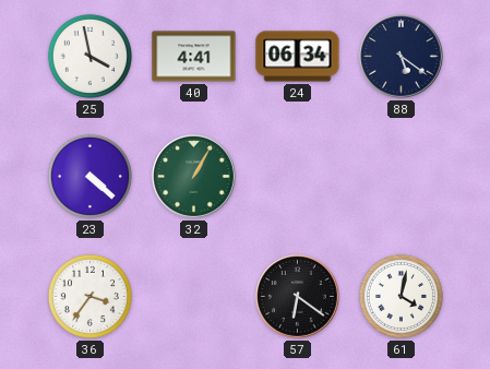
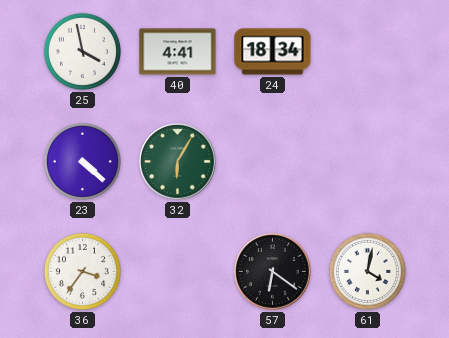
24: 06:34 -> 18:34 (273, 52)
88: 5:21 -> none (402, 57)
32: 1:05 -> 6:05 (178, 162)
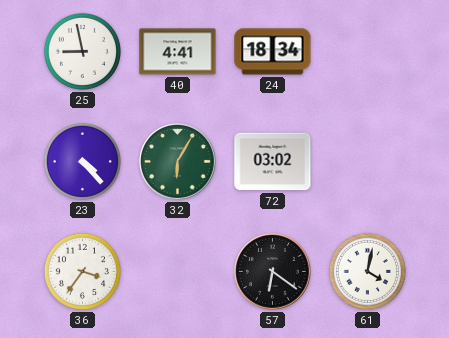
25: 3:58 -> 8:58 (82, 51)
23: 4:22 -> 4:23 (82, 161)
72: none -> 03:02 (273, 162)
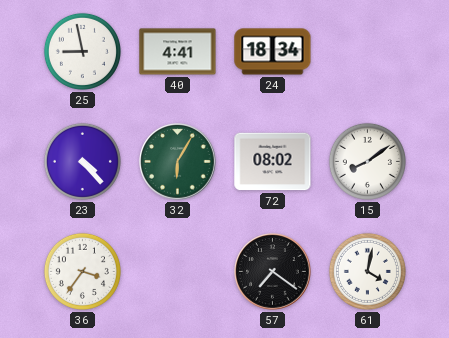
72: 03:02 -> 08:02 (273, 162)
15: none -> 8:09 (367, 161)
57: 6:21 -> 7:21 (273, 272)
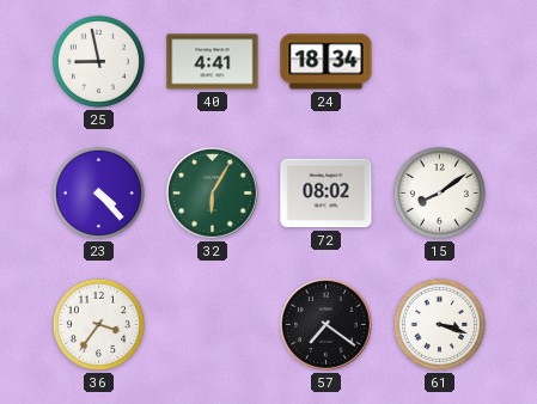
61: 4:02 -> 3:18 (439, 324)
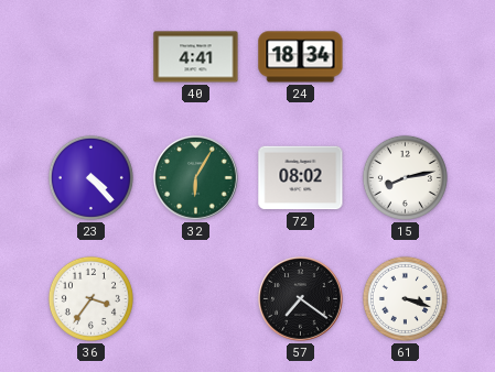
25: 8:58 -> none (98, 61)
15: 8:09 -> 8:13 (405, 177)
